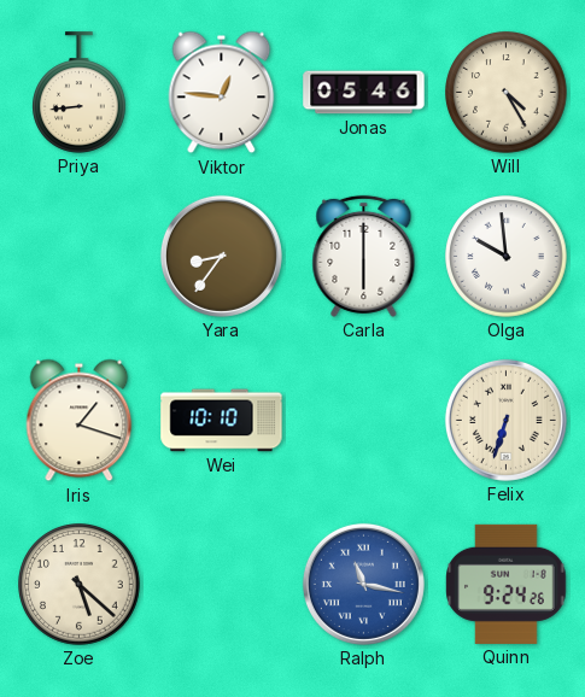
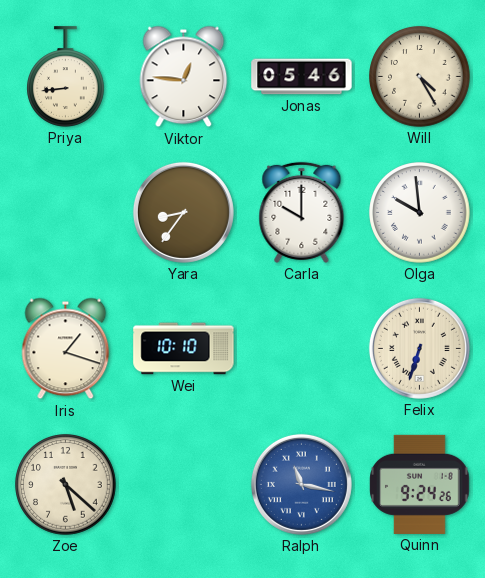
Carla: 6:00 -> 10:00 (302, 212)
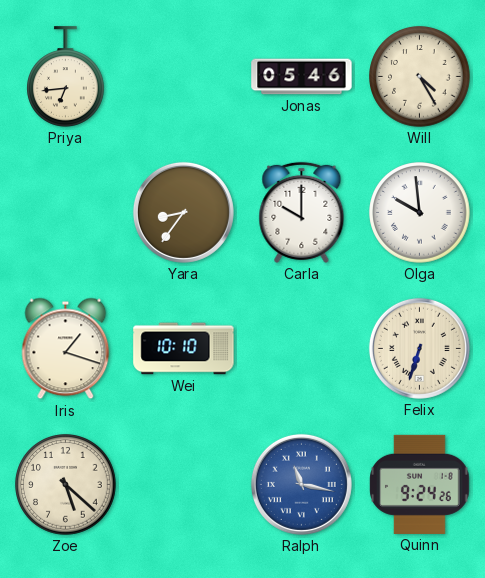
Priya: 8:44 -> 6:44 (66, 77)
Viktor: 12:46 -> none (184, 77)
